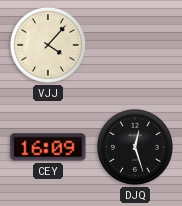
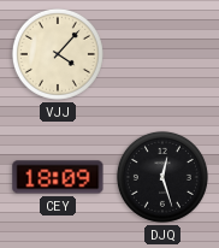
CEY: 16:09 -> 18:09 (58, 177)
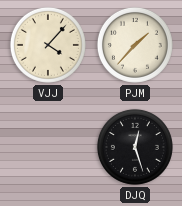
PJM: none -> 1:37 (135, 45)
CEY: 18:09 -> none (58, 177)
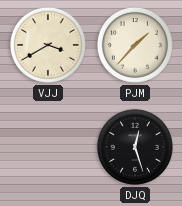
VJJ: 4:07 -> 3:40 (48, 45)
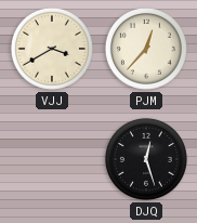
PJM: 1:37 -> 12:37 (146, 49)
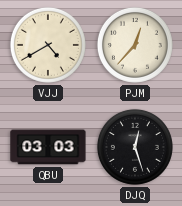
VJJ: 3:40 -> 4:40 (48, 45)
QBU: none -> 03:03 (48, 147)
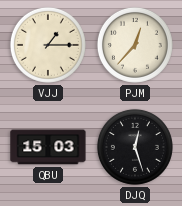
VJJ: 4:40 -> 1:15 (48, 45)
QBU: 03:03 -> 15:03 (48, 147)
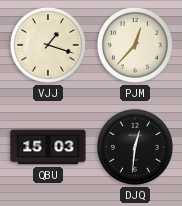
VJJ: 1:15 -> 1:18 (48, 45)
DJQ: 12:27 -> 12:31 (135, 147)
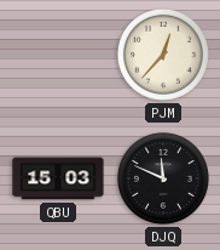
VJJ: 1:18 -> none (48, 45)
DJQ: 12:31 -> 11:49 (163, 178)
